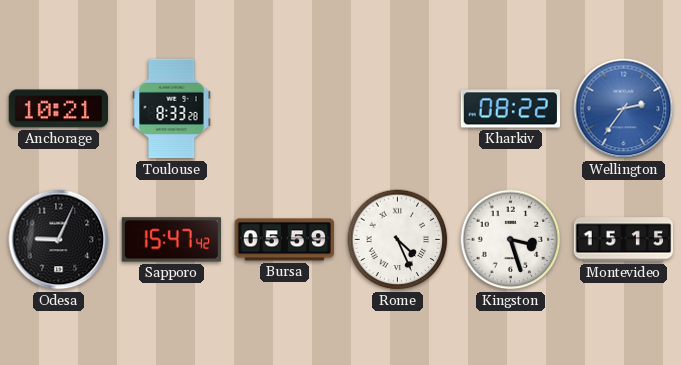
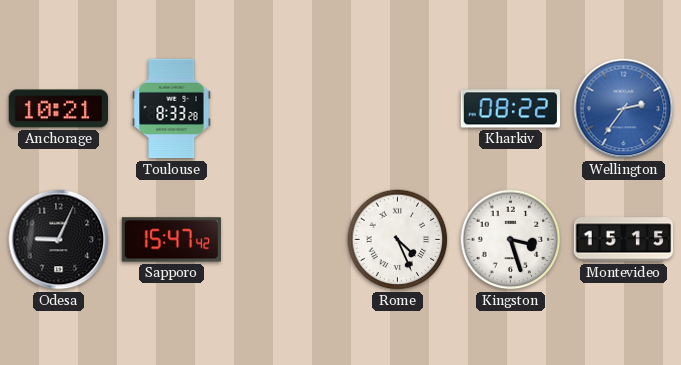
Bursa: 05:59 -> none (285, 240)
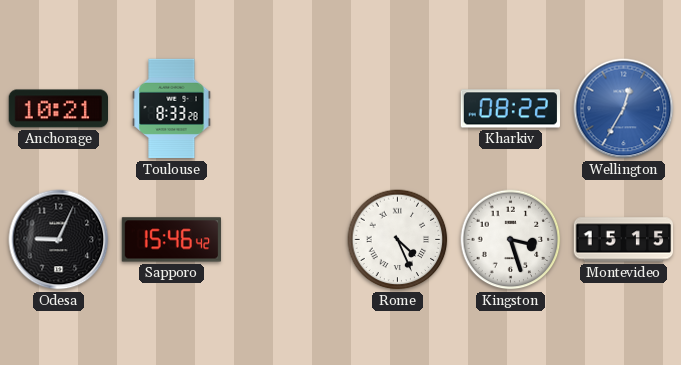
Wellington: 2:36 -> 12:35 (624, 109)
Sapporo: 15:47 -> 15:46 (171, 240)
